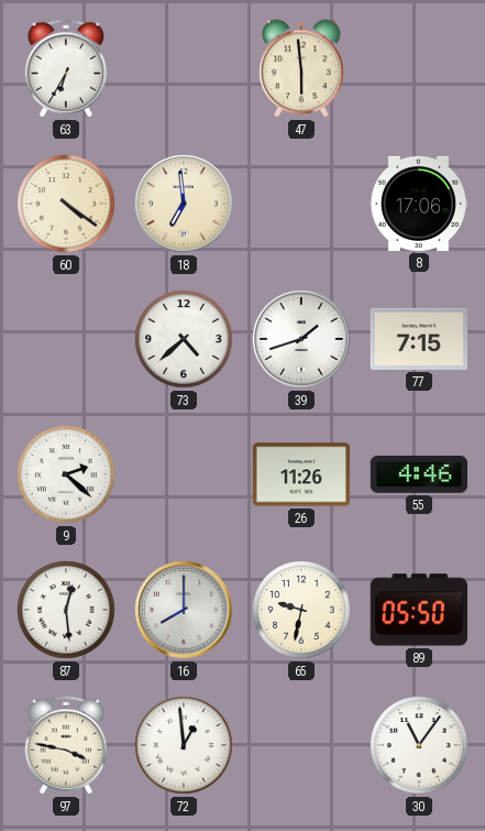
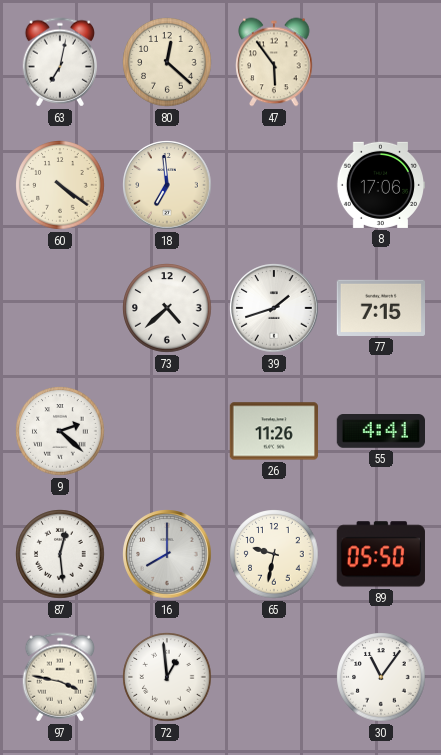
63: 6:35 -> 7:02 (59, 62)
80: none -> 12:22 (167, 62)
47: 5:59 -> 5:54 (274, 62)
55: 4:46 -> 4:41 (380, 432)
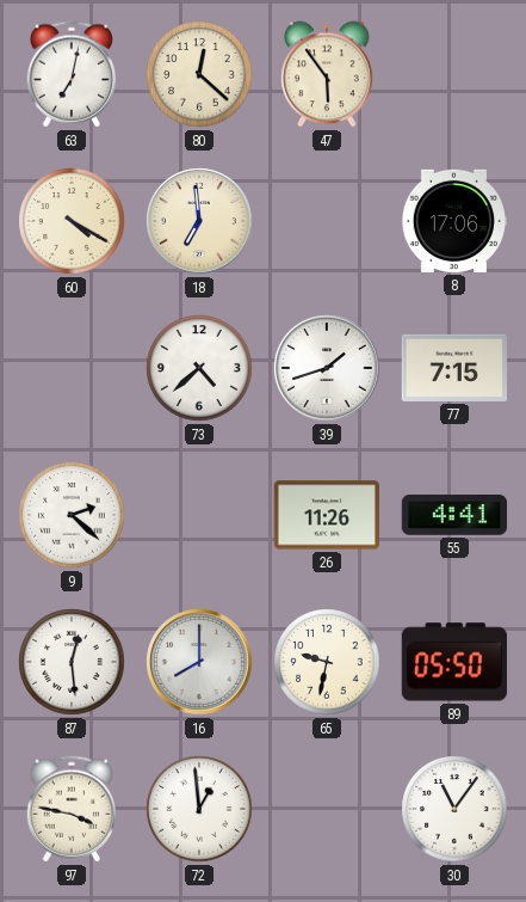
60: 4:21 -> 4:20 (72, 221)
